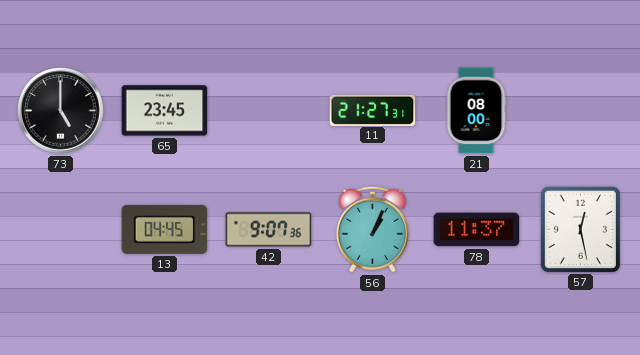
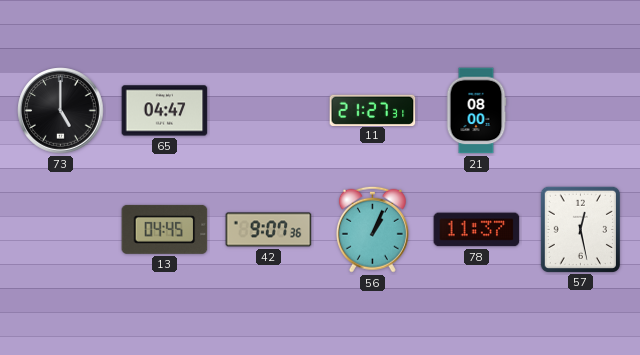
65: 23:45 -> 04:47 (165, 111)
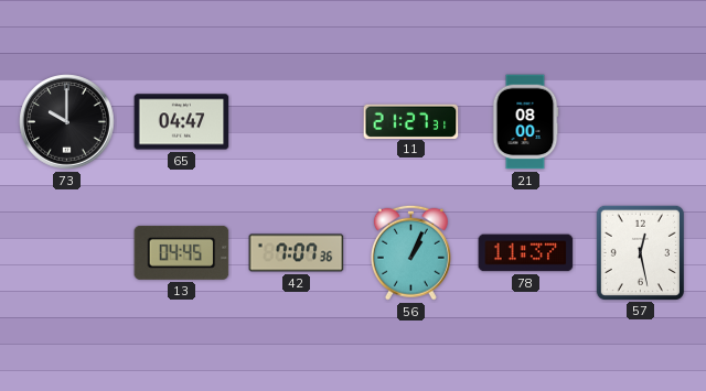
73: 5:00 -> 10:00 (67, 122)
42: 9:07 -> 7:07 (297, 253)
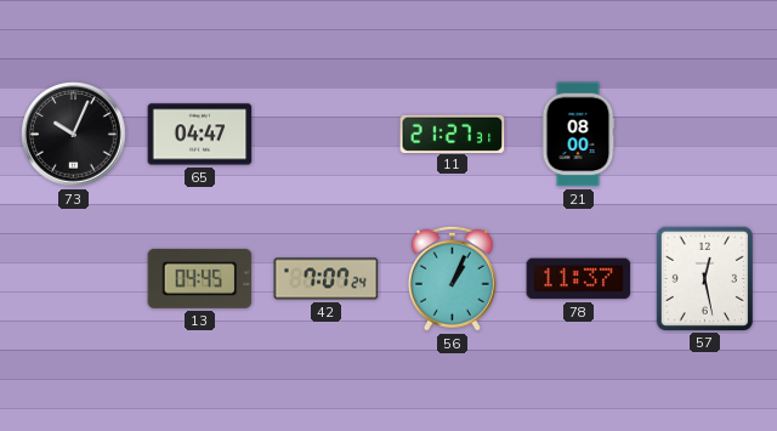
73: 10:00 -> 10:04 (74, 135)
42: 7:07:36 -> 7:07:24 (327, 279)
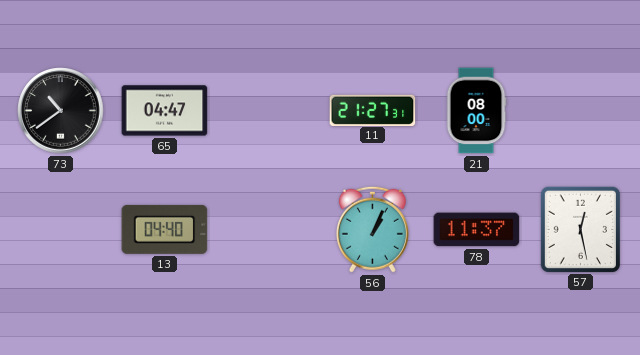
73: 10:04 -> 10:39 (61, 111)
13: 04:45 -> 04:40 (165, 229)
42: 7:07 -> none (327, 279)
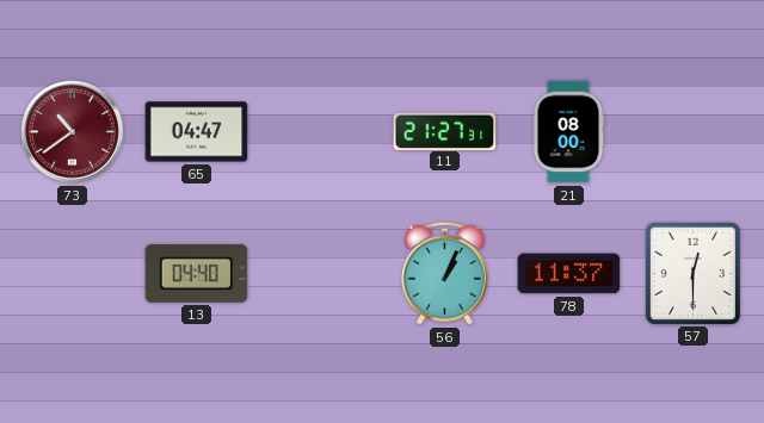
73 dial: black -> burgundy (73, 132)
57: 12:28 -> 12:30 (692, 273)
